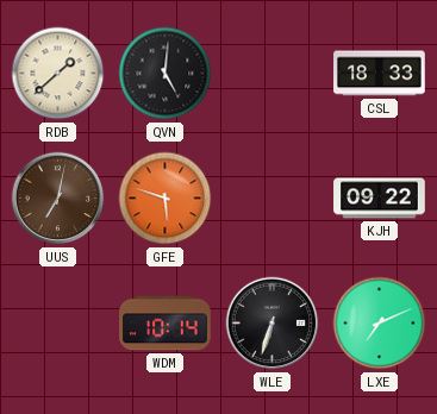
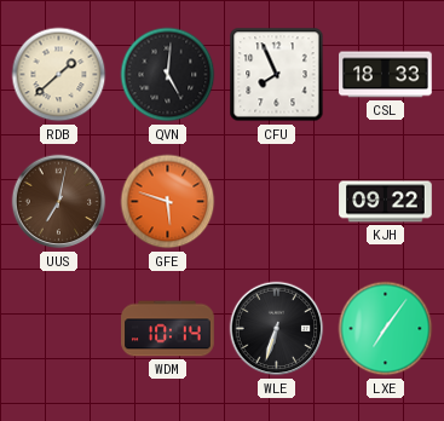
CFU: none -> 7:56 (277, 75)
LXE: 7:11 -> 7:06 (386, 329)
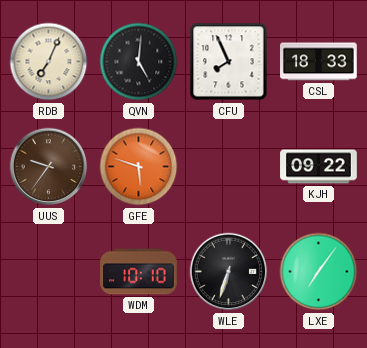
RDB: 1:38 -> 7:04 (49, 62)
UUS: 7:02 -> 9:36 (49, 167)
WDM: 10:14 -> 10:10 (139, 272)
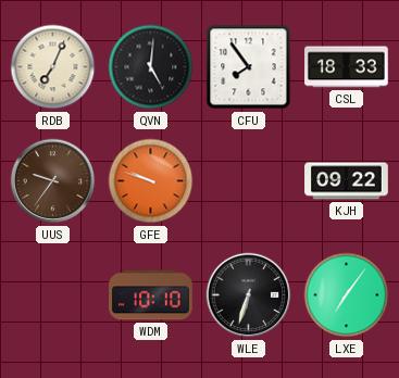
CFU: 7:56 -> 7:54 (249, 67)
GFE: 5:48 -> 9:48 (151, 181)
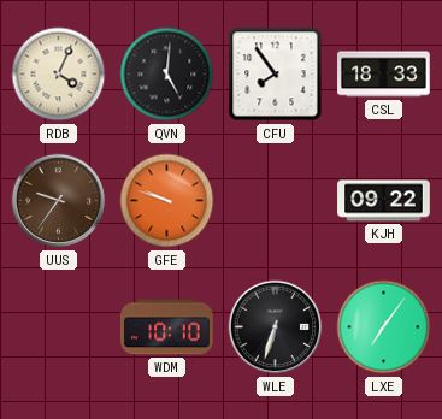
RDB: 7:04 -> 4:04 (59, 75)
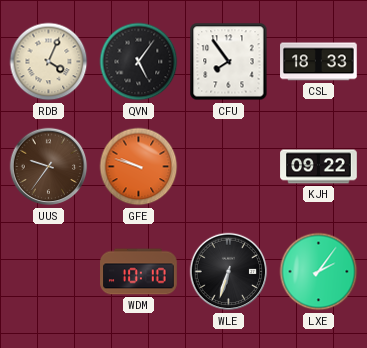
QVN: 5:01 -> 5:06 (139, 62)
LXE: 7:06 -> 2:06 (319, 272)
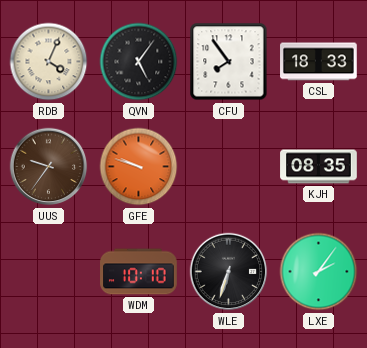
KJH: 09:22 -> 08:35 (319, 167)
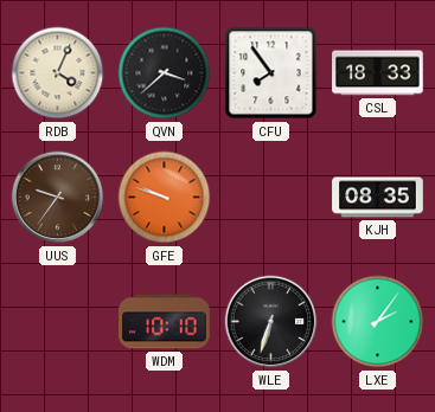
QVN: 5:06 -> 3:38 (165, 73)
